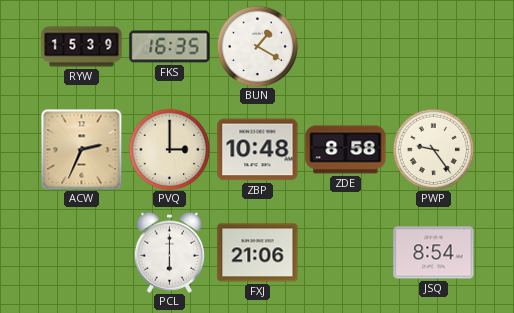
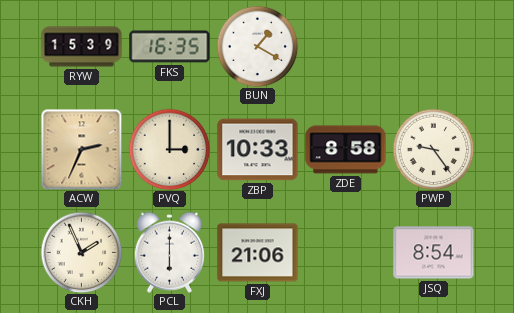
ZBP: 10:48 -> 10:33 (258, 150)
CKH: none -> 1:56 (81, 252)
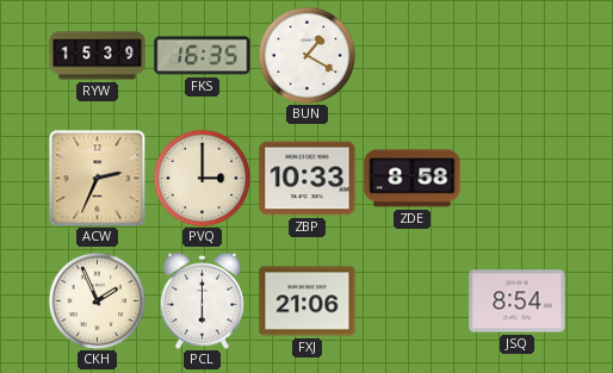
PWP: 9:24 -> none (433, 149)
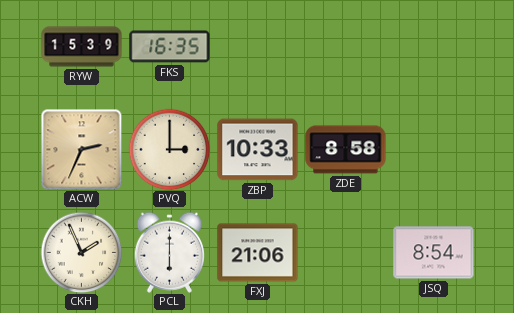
BUN: 1:20 -> none (306, 55)
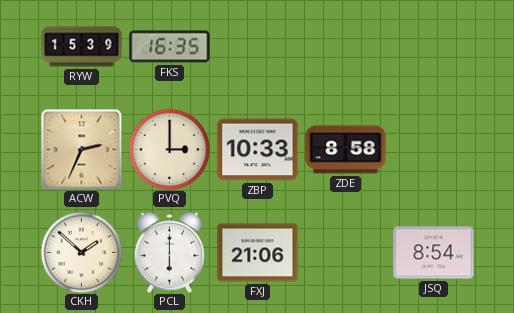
CKH: 1:56 -> 1:52 (81, 252)
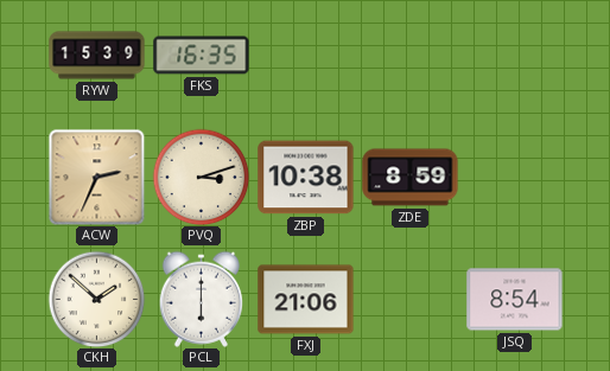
PVQ: 3:00 -> 3:12 (201, 177)
ZBP: 10:33 -> 10:38 (306, 178)
ZDE: 8:58 -> 8:59 (411, 178)
